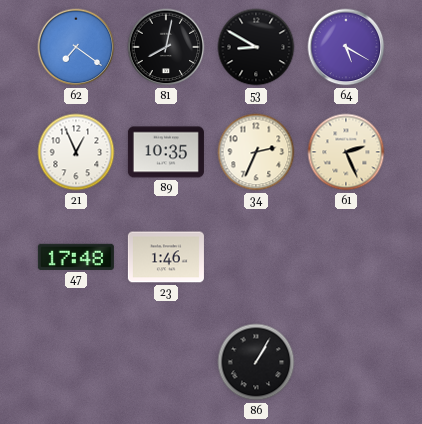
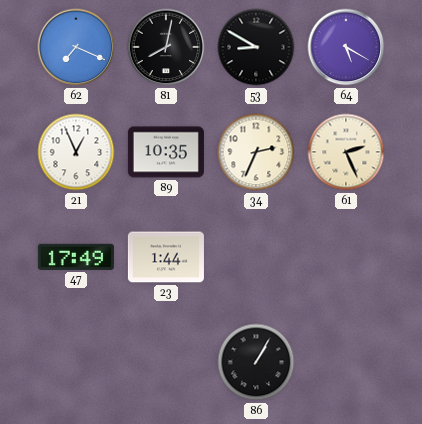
62: 7:21 -> 7:19 (76, 47)
47: 17:48 -> 17:49 (76, 257)
23: 1:46 -> 1:44 (166, 257)
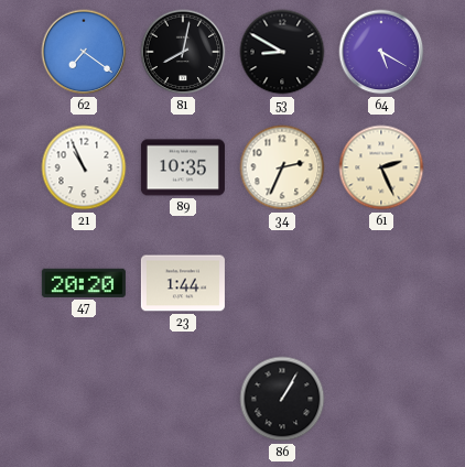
62: 7:19 -> 7:21 (84, 52)
21: 12:56 -> 10:56 (84, 167)
47: 17:49 -> 20:20 (84, 283)
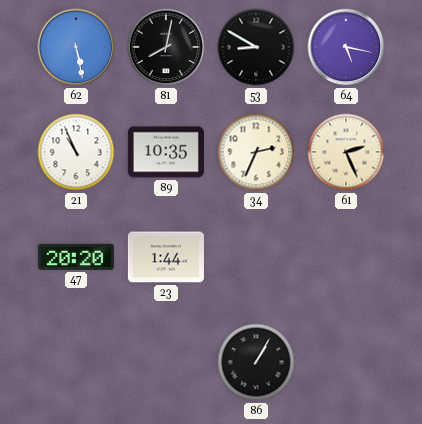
62: 7:21 -> 5:28 (76, 47)
64: 5:20 -> 5:17 (346, 47)
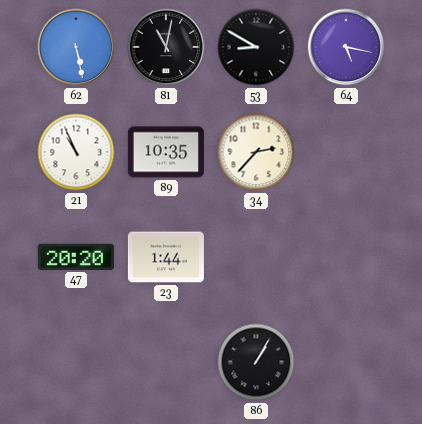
81: 8:02 -> 11:02 (166, 47)
34: 2:34 -> 2:37 (256, 152)
61: 2:26 -> none (346, 152)
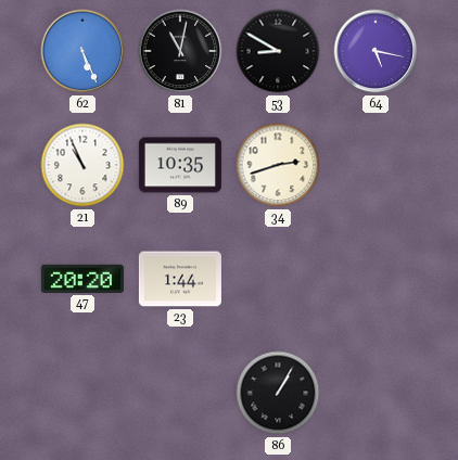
62: 5:28 -> 5:26 (82, 51)
34: 2:37 -> 2:42 (278, 165)
